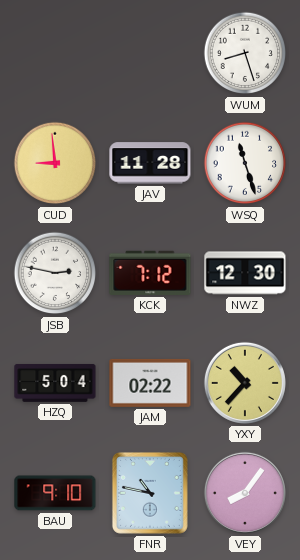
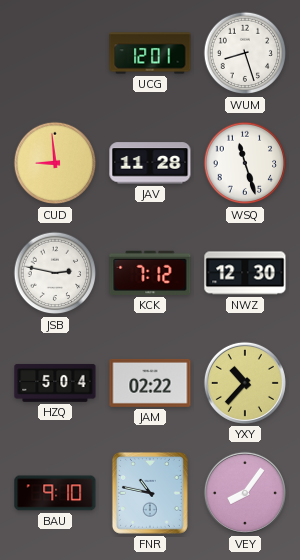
UCG: none -> 12:01 (150, 53)
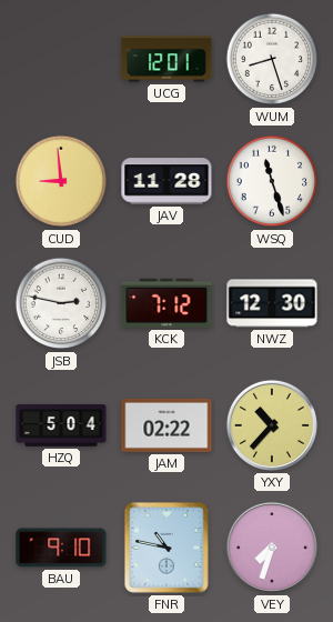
VEY: 8:06 -> 7:33 (272, 548)
